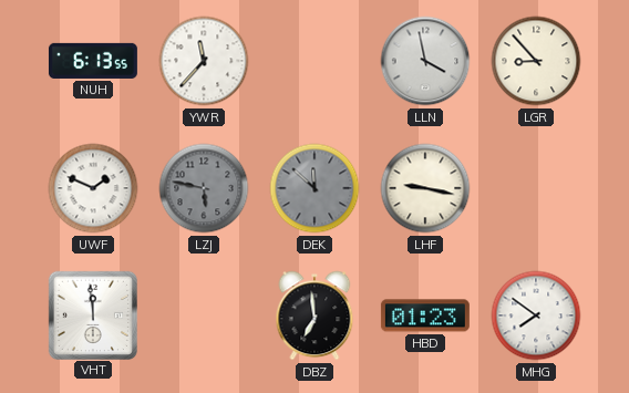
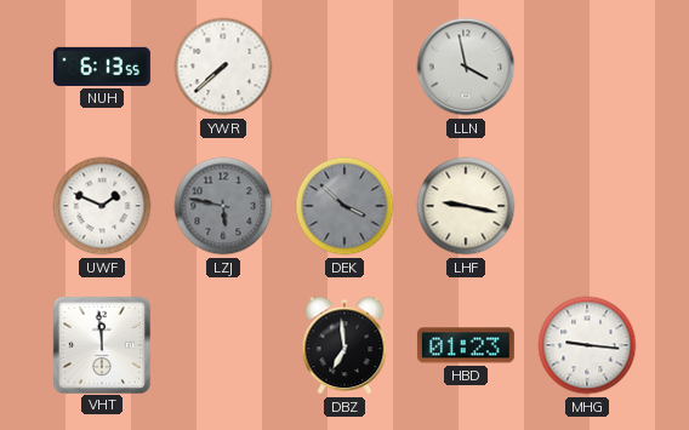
YWR: 11:37 -> 7:38 (223, 67)
LGR: 8:53 -> none (536, 61)
DEK: 11:52 -> 3:52 (344, 206)
MHG: 7:51 -> 9:16 (587, 345)
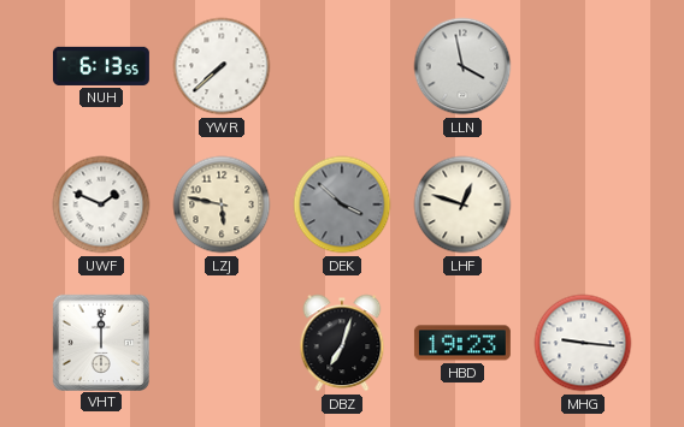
LZJ dial: grey -> cream (222, 204)
LHF: 9:17 -> 12:48 (462, 204)
VHT: 11:59 -> 12:00 (100, 342)
DBZ: 6:59 -> 7:03 (342, 343)
HBD: 01:23 -> 19:23 (462, 343)
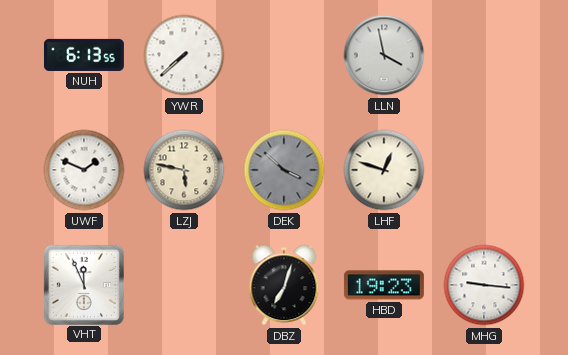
VHT: 12:00 -> 11:56 (83, 284)
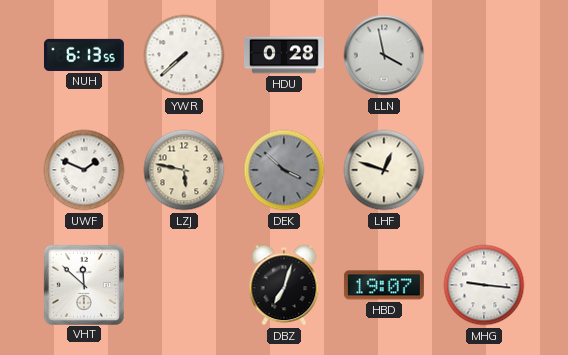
HDU: none -> 0:28 (284, 55)
VHT: 11:56 -> 11:52 (83, 284)
HBD: 19:23 -> 19:07 (384, 285)
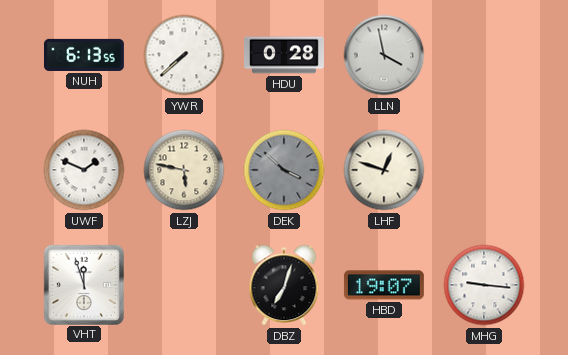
VHT: 11:52 -> 11:57 (83, 284)
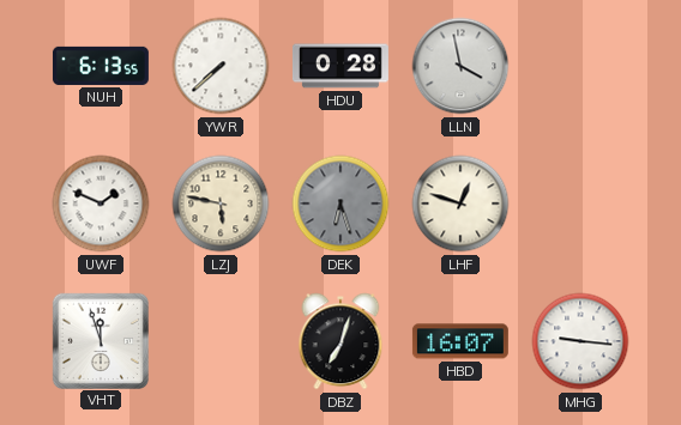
DEK: 3:52 -> 6:27 (340, 204)
HBD: 19:07 -> 16:07 (460, 341)
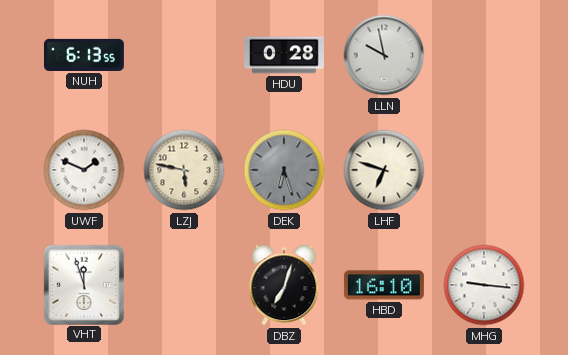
YWR: 7:38 -> none (221, 66)
LLN: 3:58 -> 9:58 (384, 55)
LHF: 12:48 -> 6:48 (384, 170)
HBD: 16:07 -> 16:10 (384, 285)
